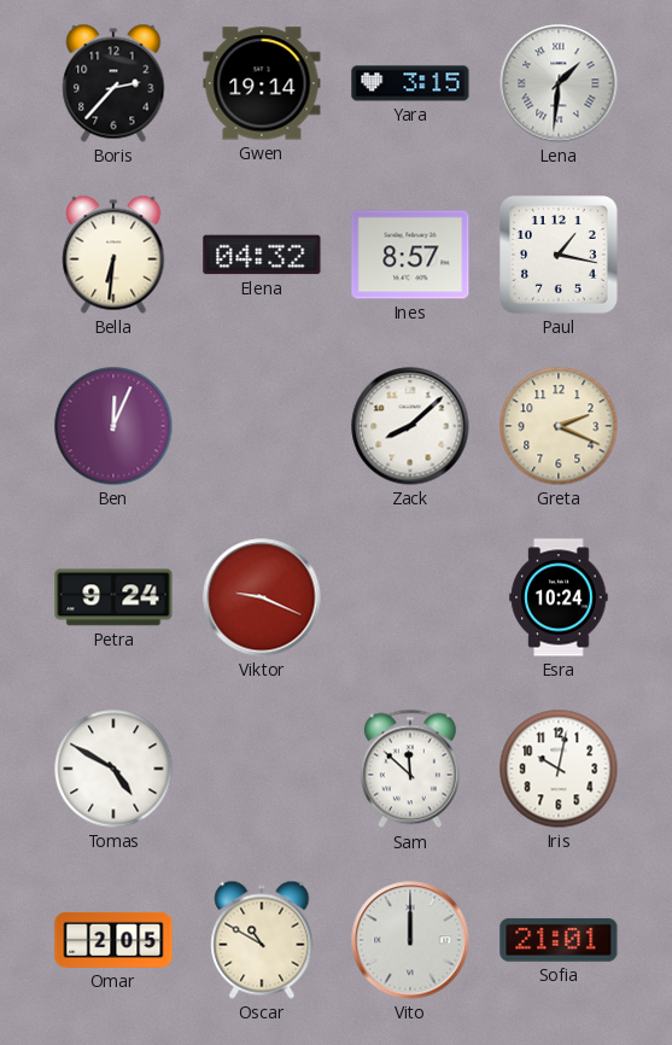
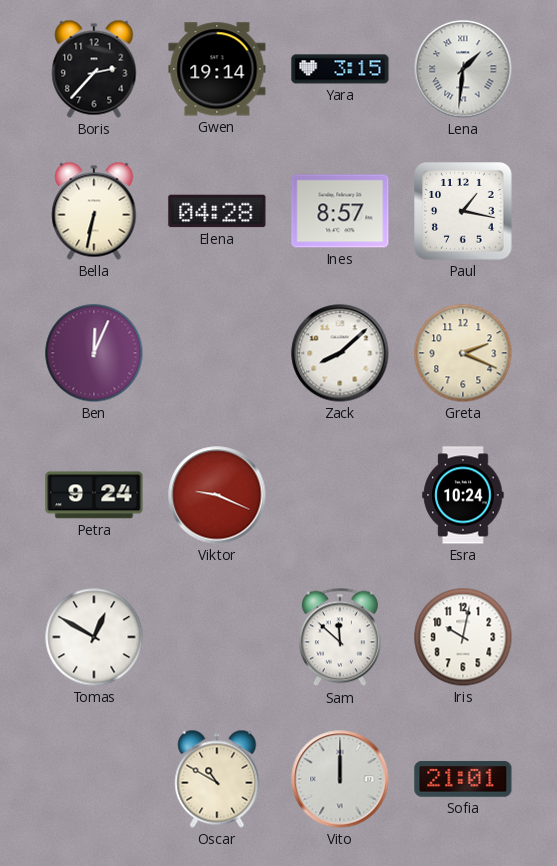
Bella: 6:31 -> 6:32 (94, 211)
Elena: 04:32 -> 04:28 (217, 211)
Tomas: 4:50 -> 12:50 (94, 637)
Omar: 2:05 -> none (113, 940)
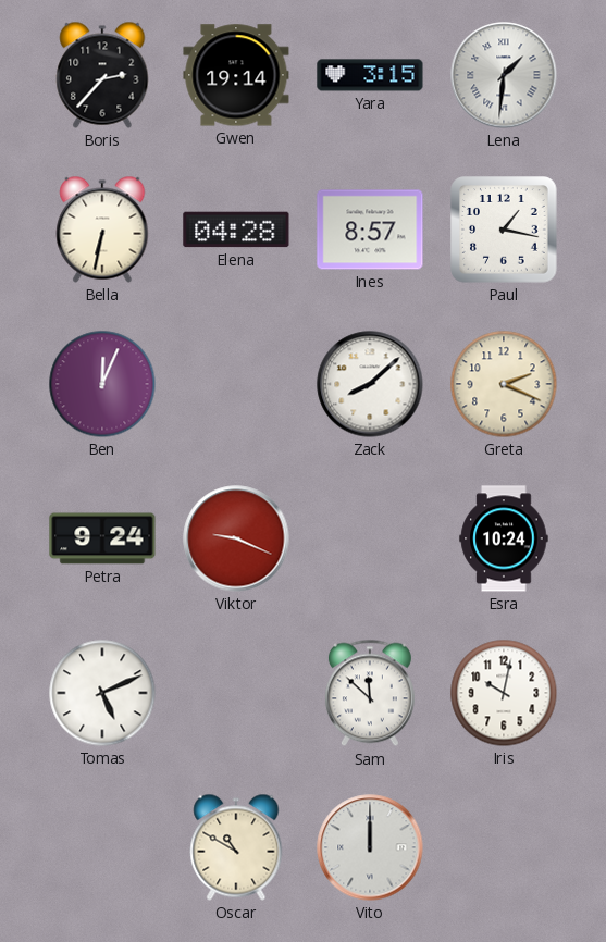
Tomas: 12:50 -> 5:11 (102, 693)
Sofia: 21:01 -> none (463, 779)
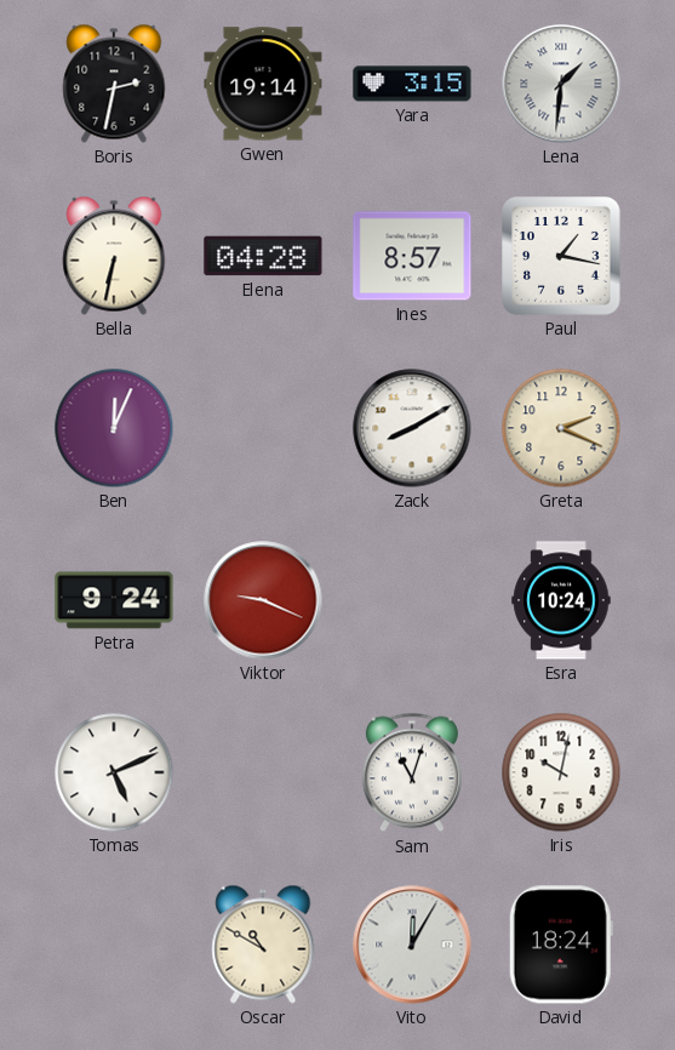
Boris: 2:37 -> 2:32 (114, 84)
Zack: 8:08 -> 8:10 (412, 428)
Sam: 11:52 -> 11:03 (412, 772)
Vito: 12:00 -> 12:05 (412, 945)
David: none -> 18:24 (561, 945)
